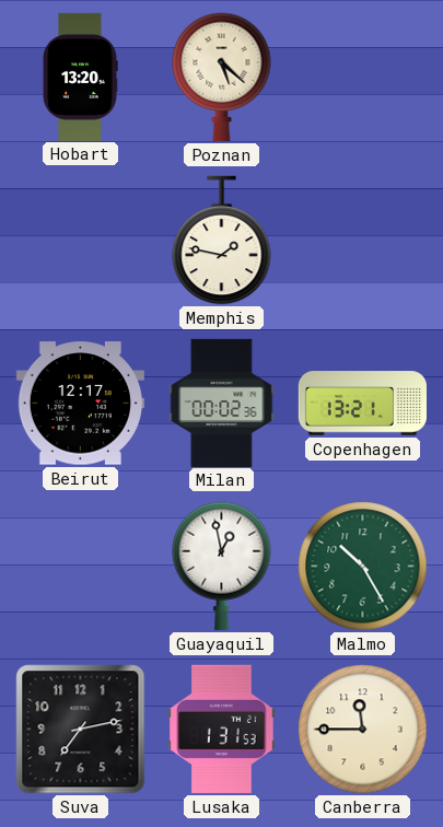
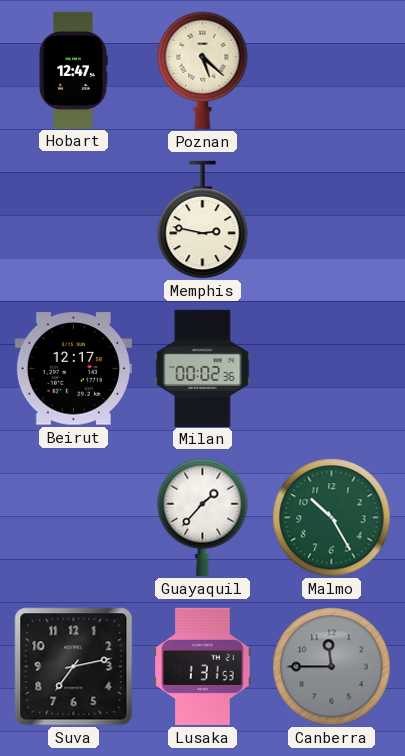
Hobart: 13:20 -> 12:47 (73, 70)
Memphis: 1:47 -> 2:47 (203, 220)
Copenhagen: 13:21 -> none (362, 404)
Guayaquil: 12:58 -> 1:37 (203, 517)
Canberra dial: cream -> grey (332, 667)
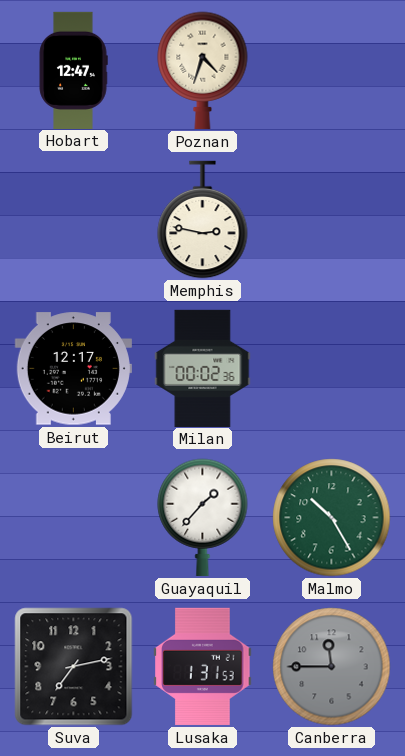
Poznan: 5:22 -> 4:33 (203, 70)
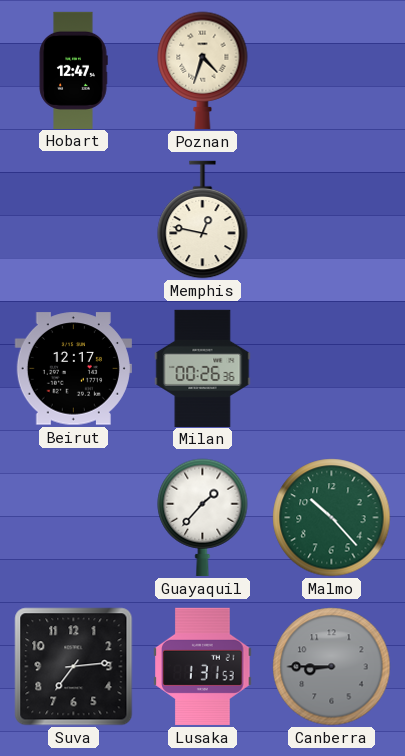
Memphis: 2:47 -> 12:47 (203, 220)
Milan: 00:02 -> 00:26 (203, 368)
Malmo: 10:25 -> 10:23 (332, 518)
Suva: 7:13 -> 7:14 (74, 667)
Canberra: 11:45 -> 8:45 (332, 667)
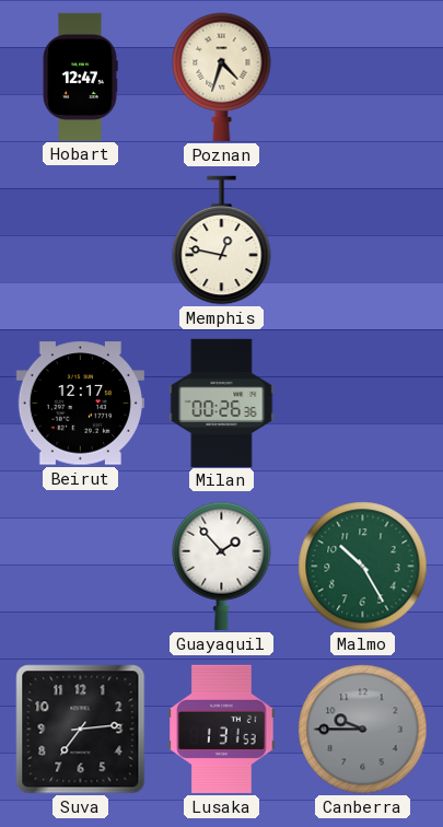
Guayaquil: 1:37 -> 1:53 (222, 566)
Malmo: 10:23 -> 10:25 (363, 567)
Canberra: 8:45 -> 9:45 (363, 730)
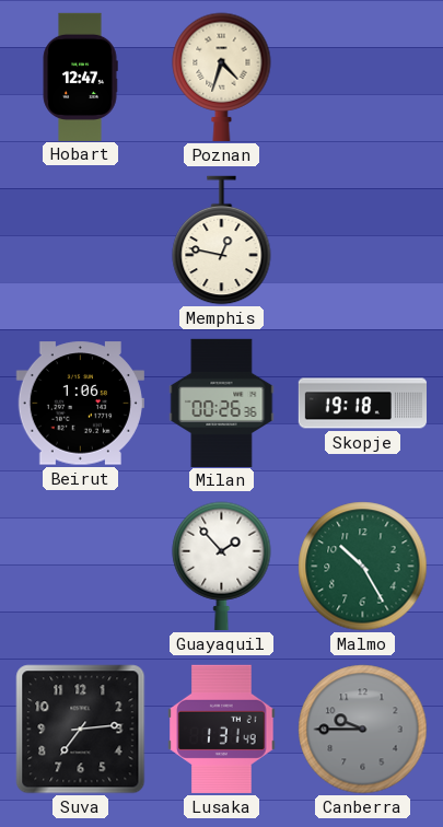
Beirut: 12:17 -> 1:06 (80, 404)
Skopje: none -> 19:18 (362, 404)
Lusaka: 1:31:53 -> 1:31:49 (222, 729)
